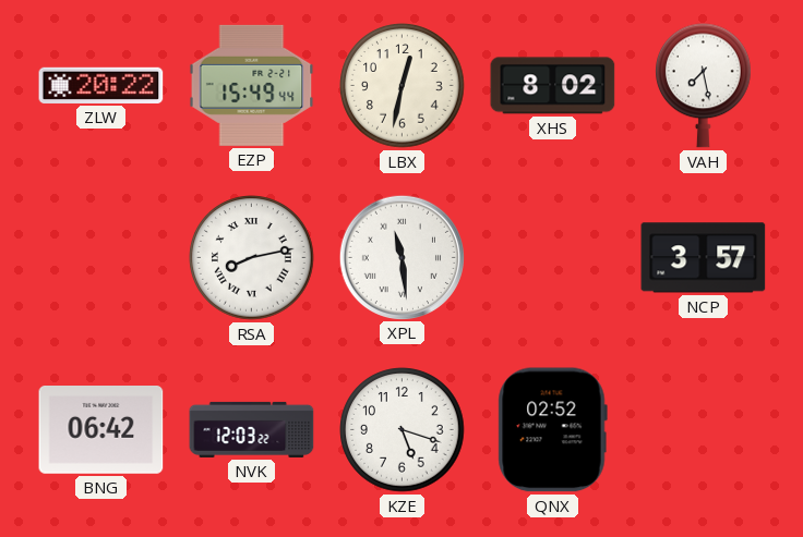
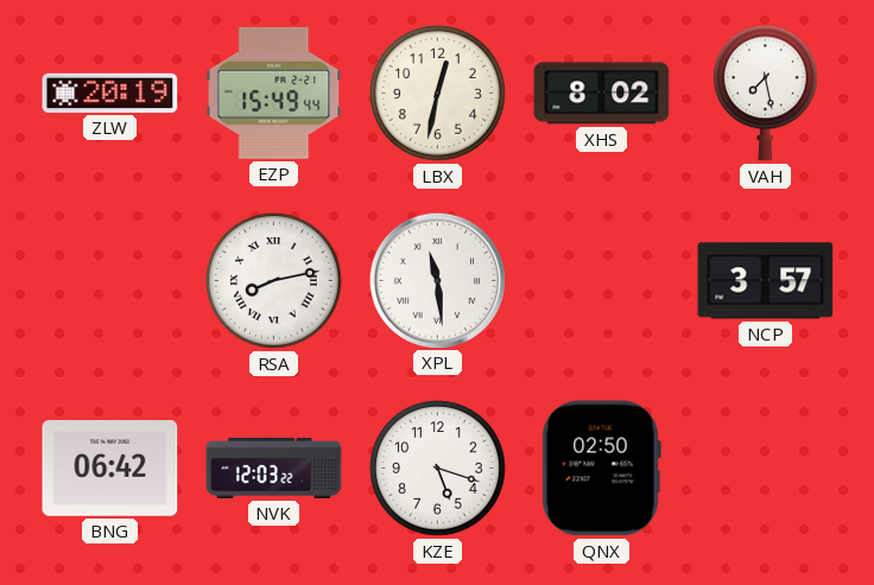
ZLW: 20:22 -> 20:19 (110, 93)
QNX: 02:52 -> 02:50 (601, 469)
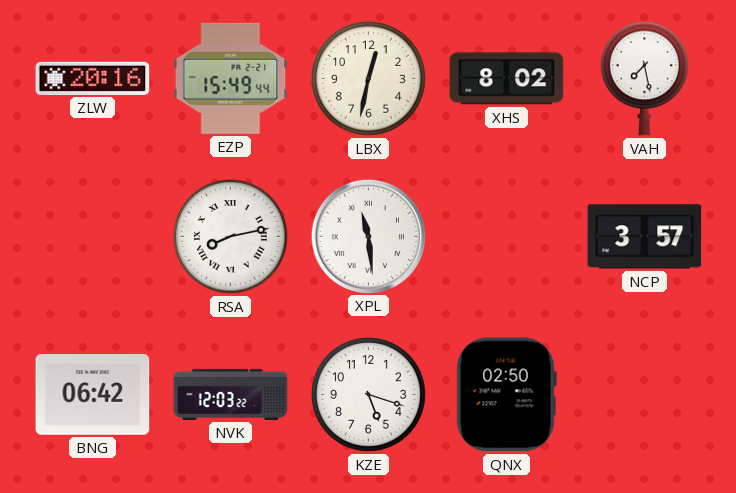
ZLW: 20:19 -> 20:16 (93, 78)
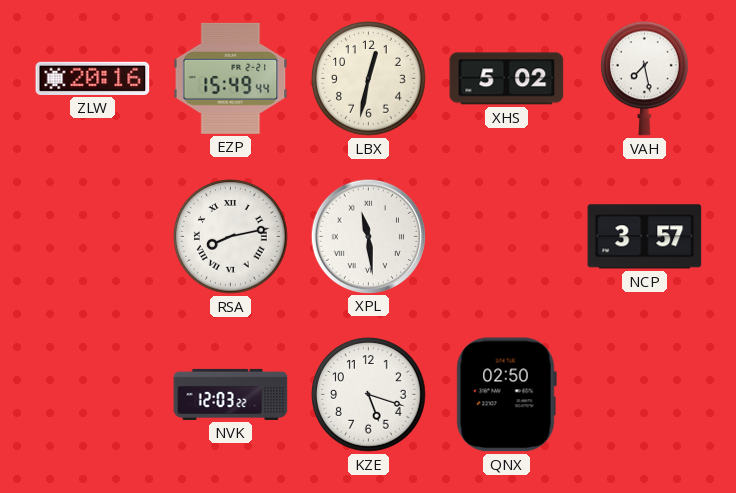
XHS: 8:02 -> 5:02 (507, 79)
BNG: 06:42 -> none (93, 395)
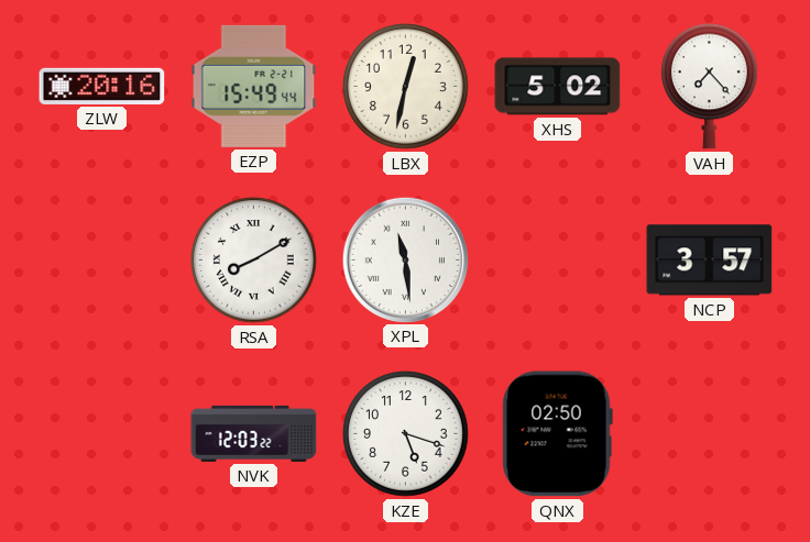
VAH: 7:28 -> 7:23 (710, 87)
RSA: 8:13 -> 8:10 (254, 261)
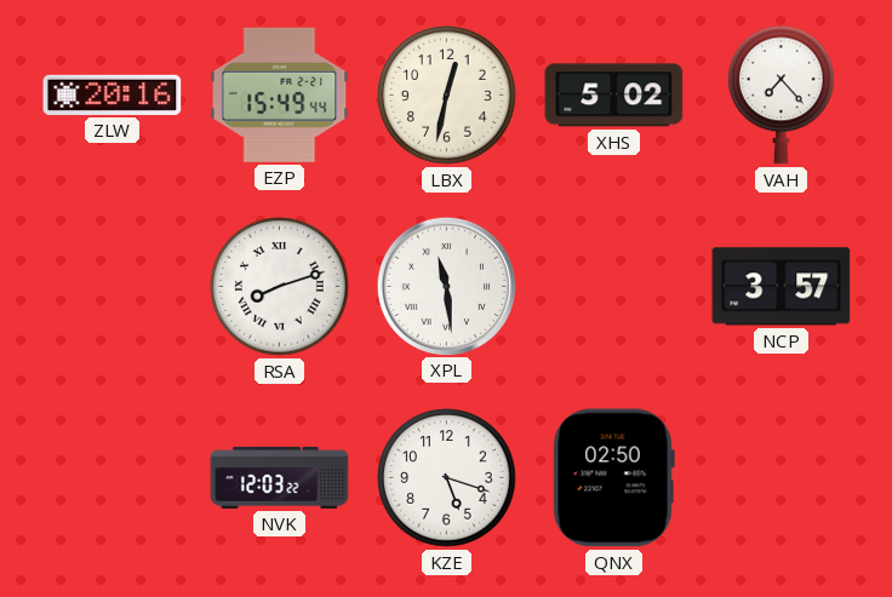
RSA: 8:10 -> 8:12 (280, 287)
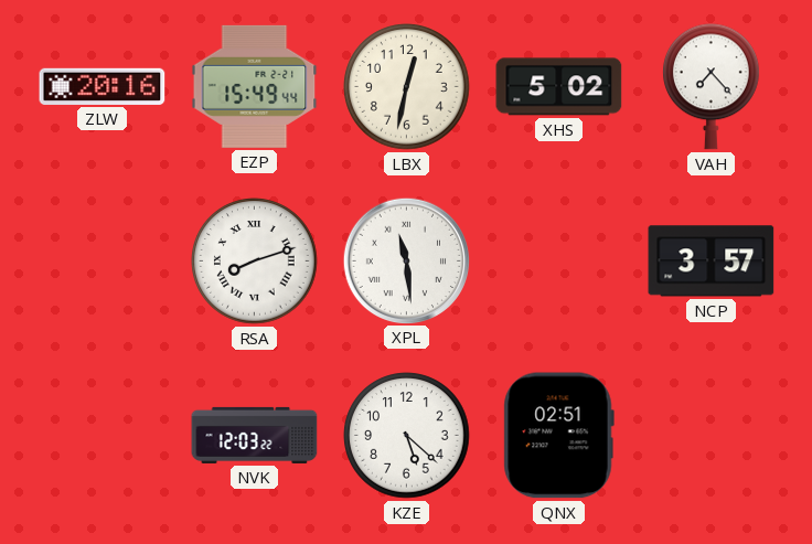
KZE: 5:18 -> 5:22 (407, 436)
QNX: 02:50 -> 02:51 (558, 436)
